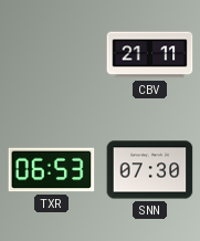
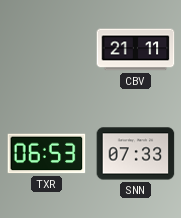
SNN: 07:30 -> 07:33 (136, 154)
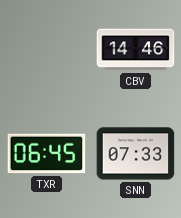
CBV: 21:11 -> 14:46 (136, 50)
TXR: 06:53 -> 06:45 (47, 154)
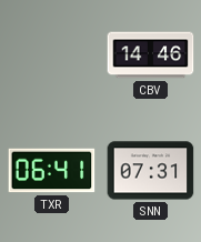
TXR: 06:45 -> 06:41 (52, 171)
SNN: 07:33 -> 07:31 (151, 171)
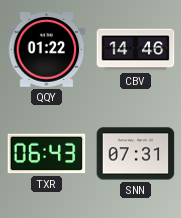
QQY: none -> 01:22 (47, 50)
TXR: 06:41 -> 06:43 (47, 154)
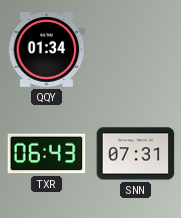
QQY: 01:22 -> 01:34 (47, 50)
CBV: 14:46 -> none (136, 50)
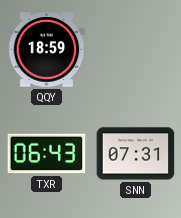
QQY: 01:34 -> 18:59 (47, 50)
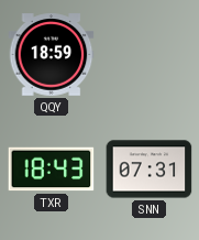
TXR: 06:43 -> 18:43 (52, 170)
